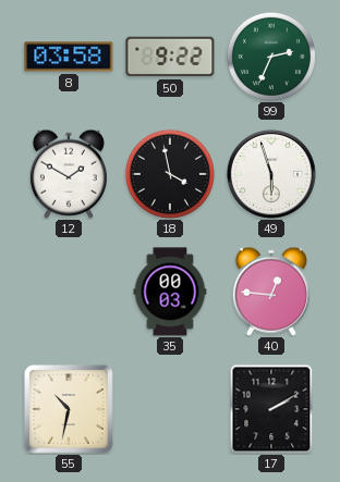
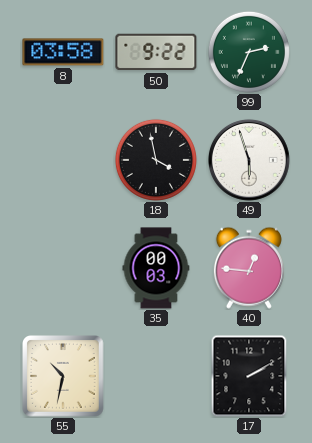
12: 1:50 -> none (69, 174)
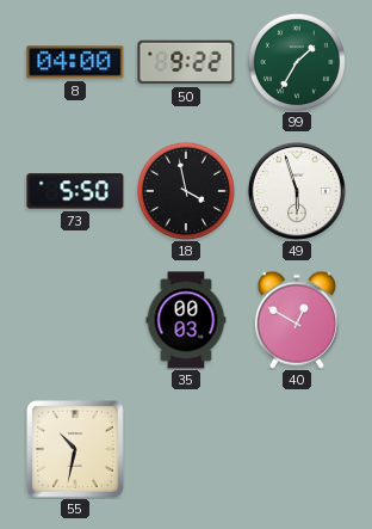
8: 03:58 -> 04:00 (75, 62)
99: 2:34 -> 1:35 (297, 62)
73: none -> 5:50 (75, 191)
40: 12:46 -> 12:50 (297, 320)
17: 2:10 -> none (249, 376)
